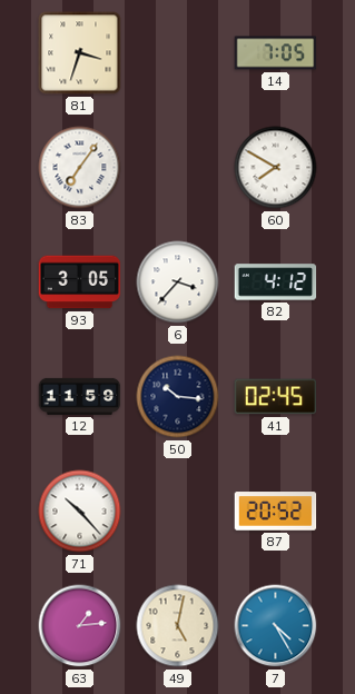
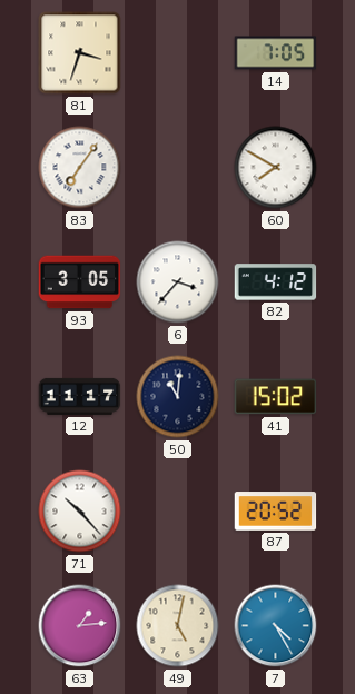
12: 11:59 -> 11:17 (80, 396)
50: 10:16 -> 11:01 (178, 397)
41: 02:45 -> 15:02 (276, 397)
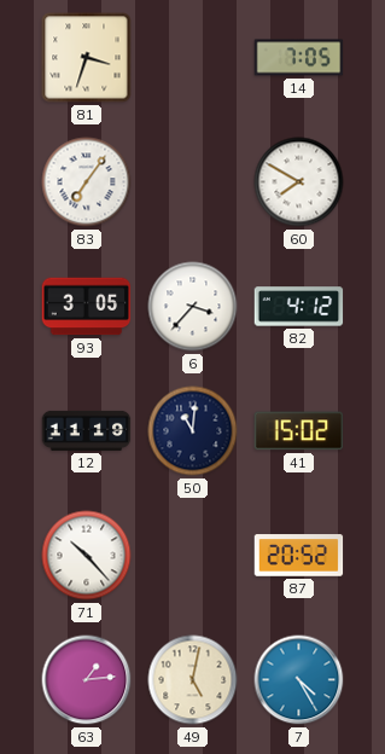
12: 11:17 -> 11:19 (87, 430)
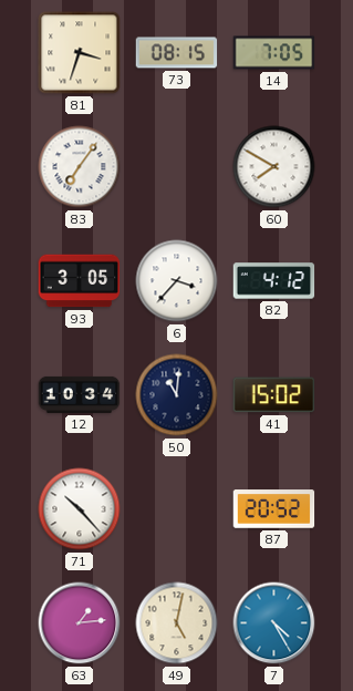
73: none -> 08:15 (177, 53)
12: 11:19 -> 10:34 (80, 394)
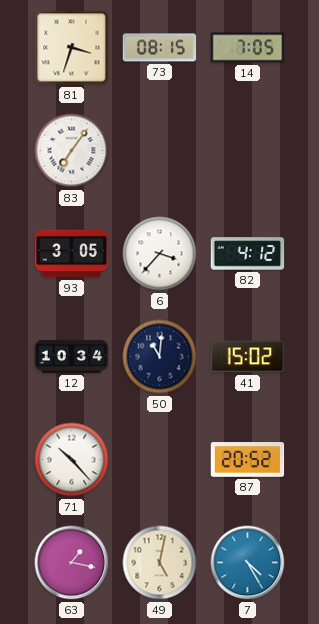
60: 7:50 -> none (274, 167)
63: 1:14 -> 1:17 (72, 563)
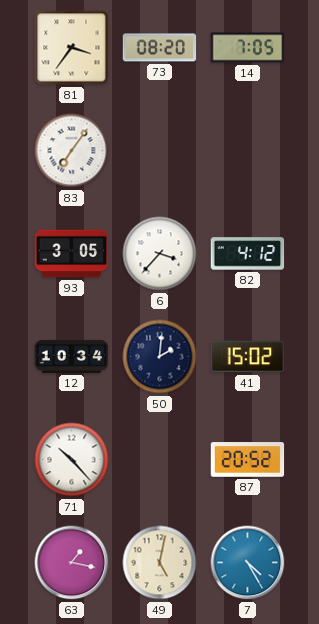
81: 3:33 -> 3:36 (72, 48)
73: 08:15 -> 08:20 (160, 48)
50: 11:01 -> 2:01 (160, 357)
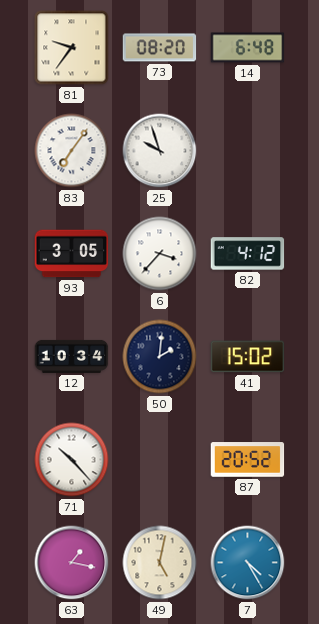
81: 3:36 -> 9:36 (72, 48)
14: 7:05 -> 6:48 (248, 48)
25: none -> 9:57 (160, 151)
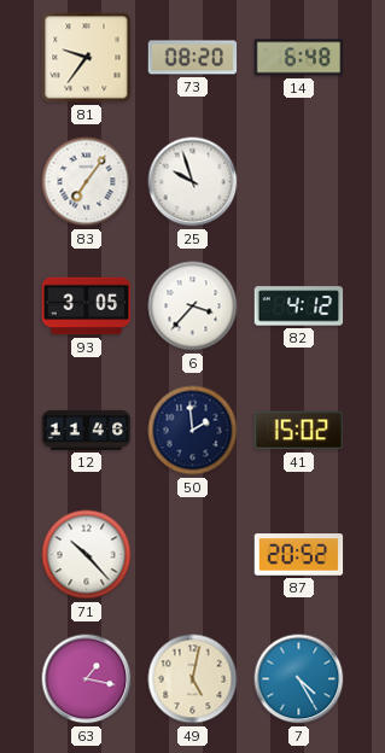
12: 10:34 -> 11:46 (87, 430)
50: 2:01 -> 1:59 (193, 431)
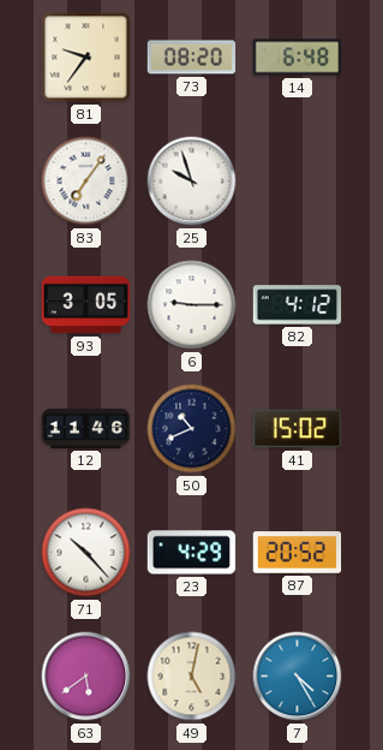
6: 3:37 -> 9:15 (192, 305)
50: 1:59 -> 10:41 (192, 429)
23: none -> 4:29 (192, 553)
63: 1:17 -> 5:39 (86, 677)
